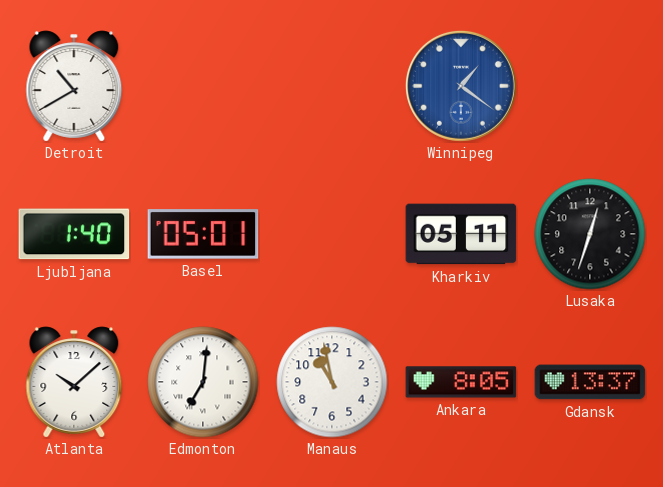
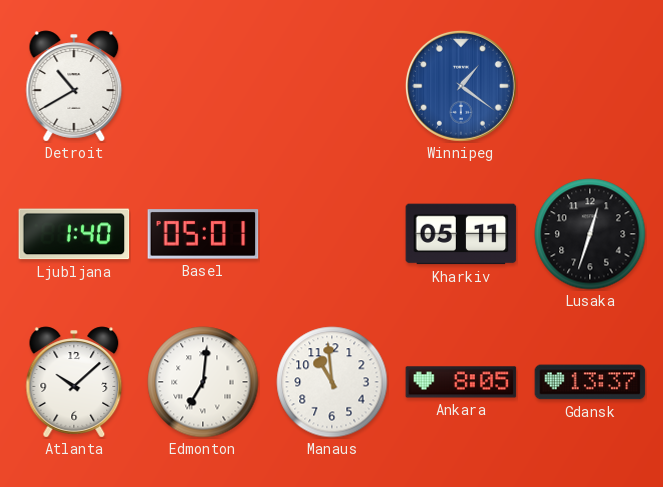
Manaus: 10:58 -> 10:59 (332, 382)
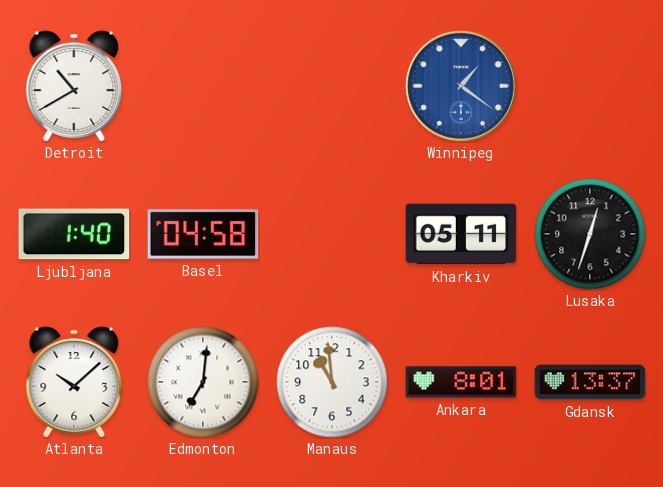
Basel: 05:01 -> 04:58 (203, 234)
Ankara: 8:05 -> 8:01 (461, 382)
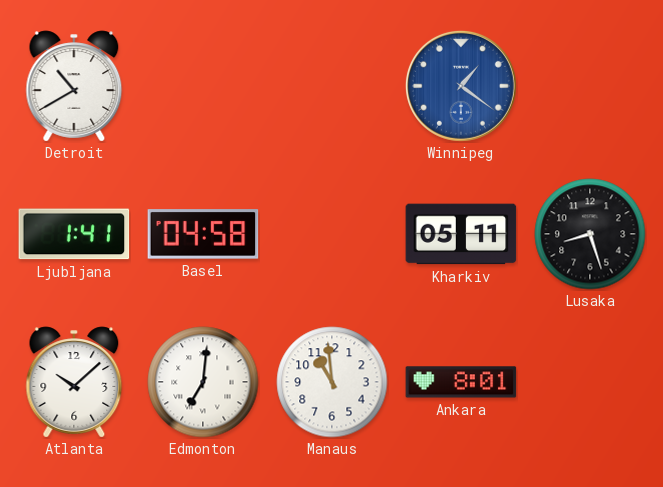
Ljubljana: 1:40 -> 1:41 (74, 234)
Lusaka: 12:33 -> 8:27 (590, 234)
Gdansk: 13:37 -> none (590, 382)
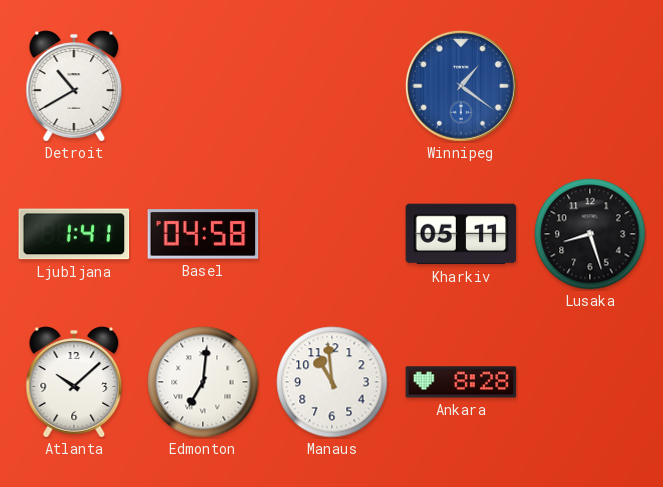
Ankara: 8:01 -> 8:28 (461, 382)
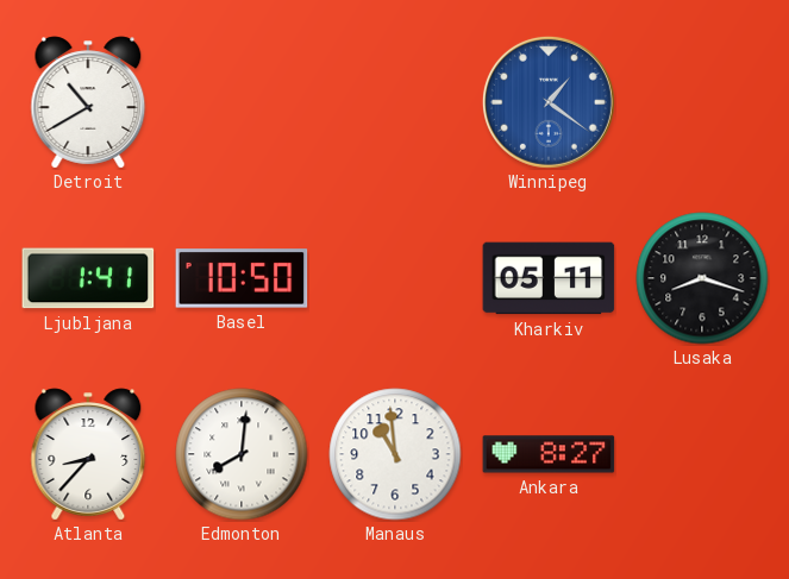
Basel: 04:58 -> 10:50 (242, 278)
Lusaka: 8:27 -> 8:18 (702, 278)
Atlanta: 10:08 -> 8:37 (88, 454)
Edmonton: 7:01 -> 8:01 (242, 454)
Ankara: 8:28 -> 8:27 (549, 454)
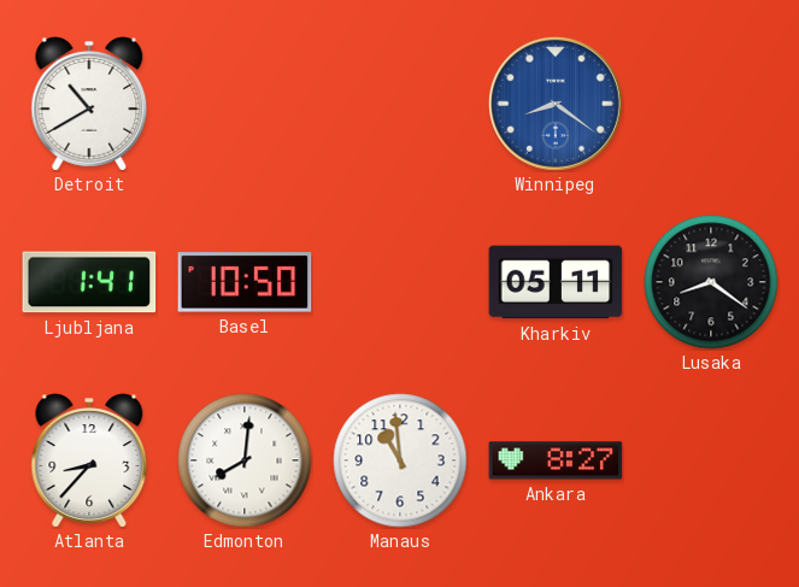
Winnipeg: 1:21 -> 8:21 (556, 104)
Lusaka: 8:18 -> 8:21 (711, 282)
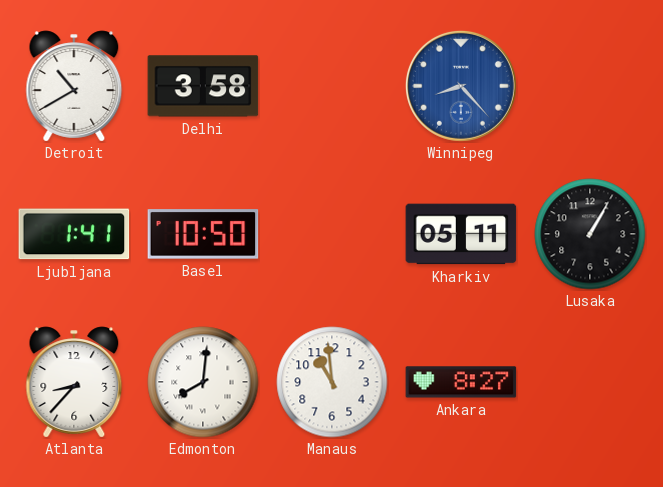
Delhi: none -> 3:58 (203, 86)
Winnipeg: 8:21 -> 8:23 (461, 86)
Lusaka: 8:21 -> 1:05 (590, 234)
